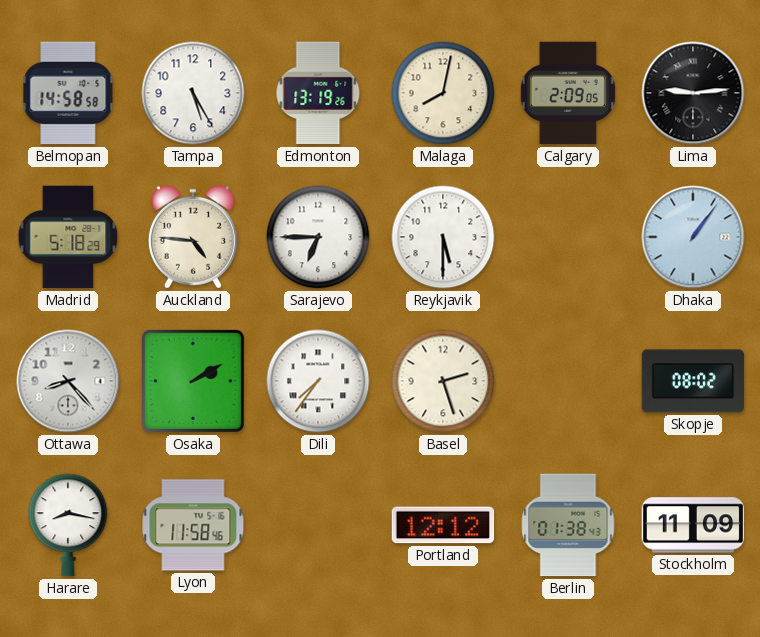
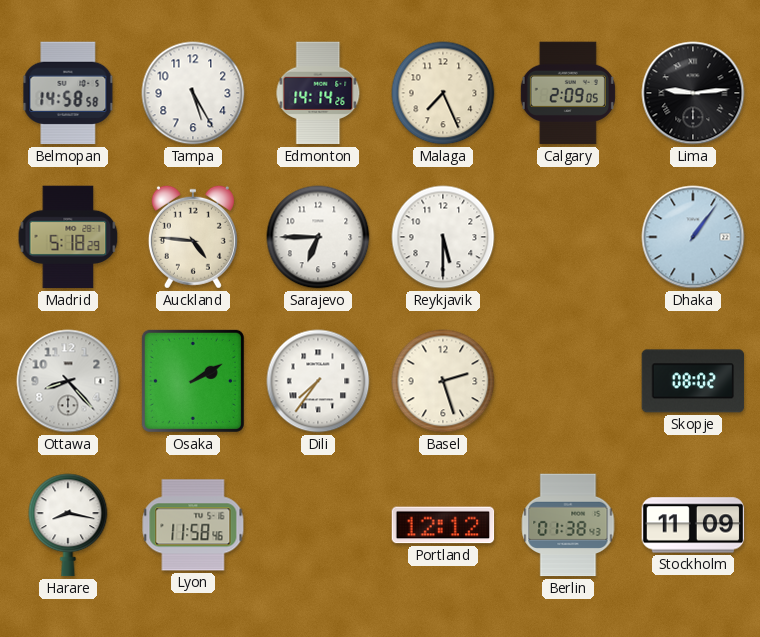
Edmonton: 13:19 -> 14:14 (318, 93)
Malaga: 8:02 -> 7:26 (443, 93)
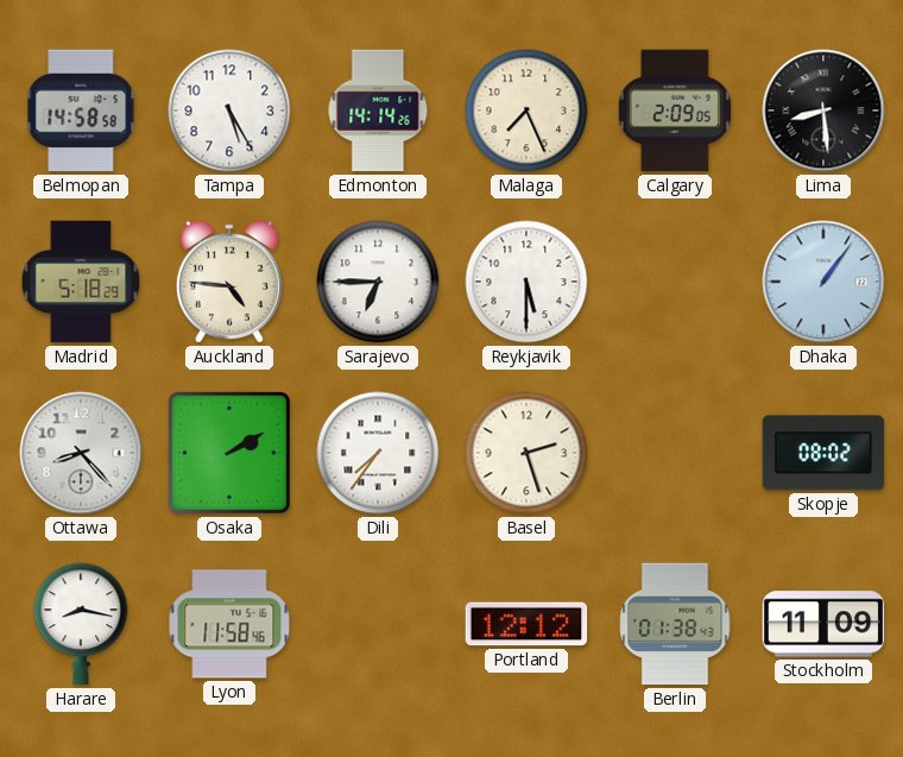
Lima: 9:14 -> 8:29 (823, 111)
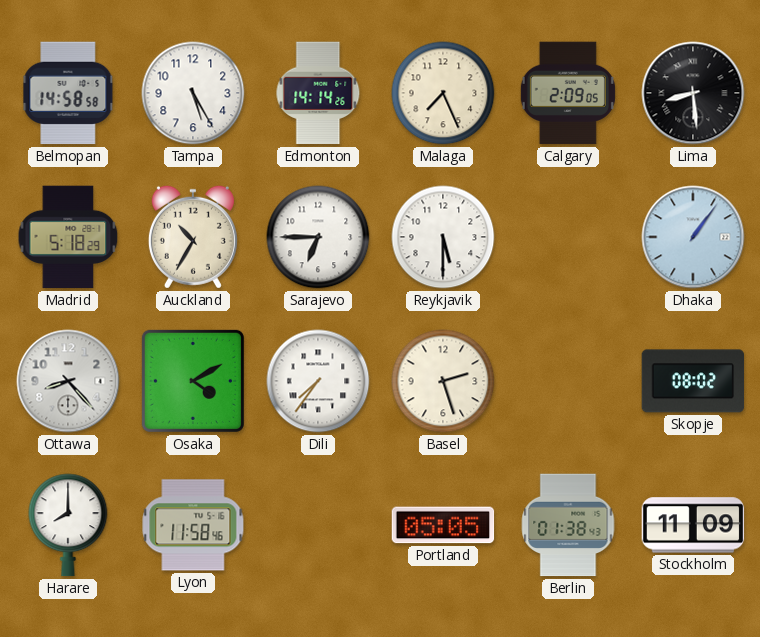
Auckland: 4:46 -> 10:35 (193, 237)
Osaka: 2:10 -> 4:10 (193, 381)
Harare: 8:17 -> 8:00 (68, 525)
Portland: 12:12 -> 05:05 (443, 525)
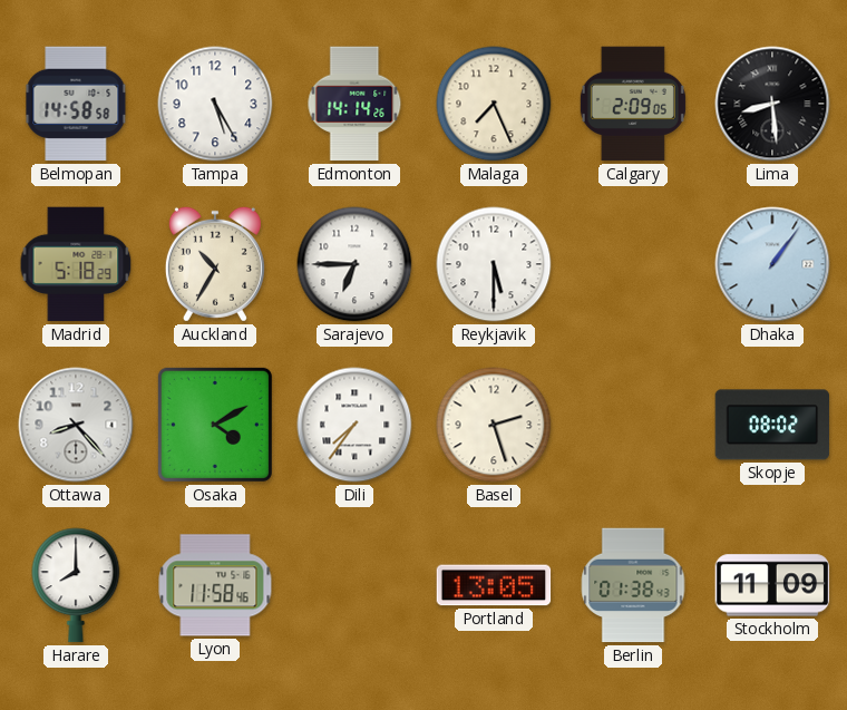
Portland: 05:05 -> 13:05 (494, 585)
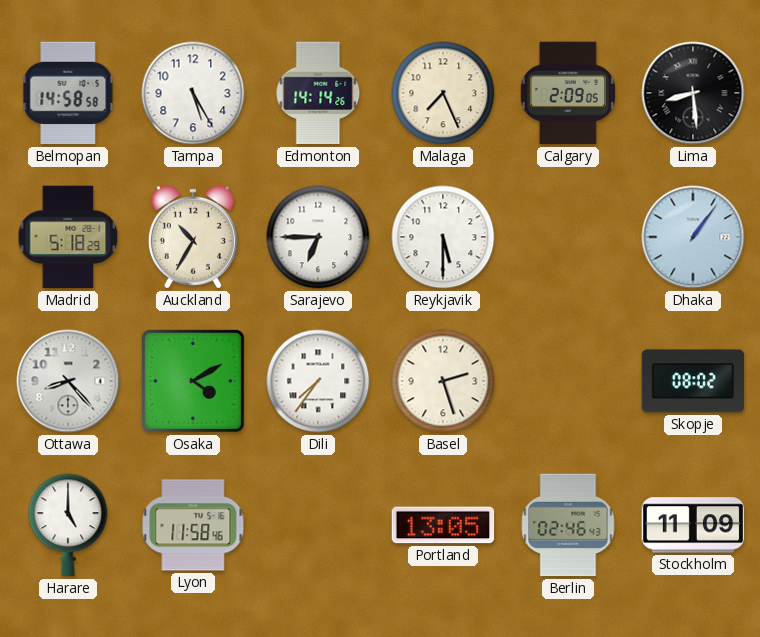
Harare: 8:00 -> 5:00 (68, 525)
Berlin: 01:38 -> 02:46 (568, 525)
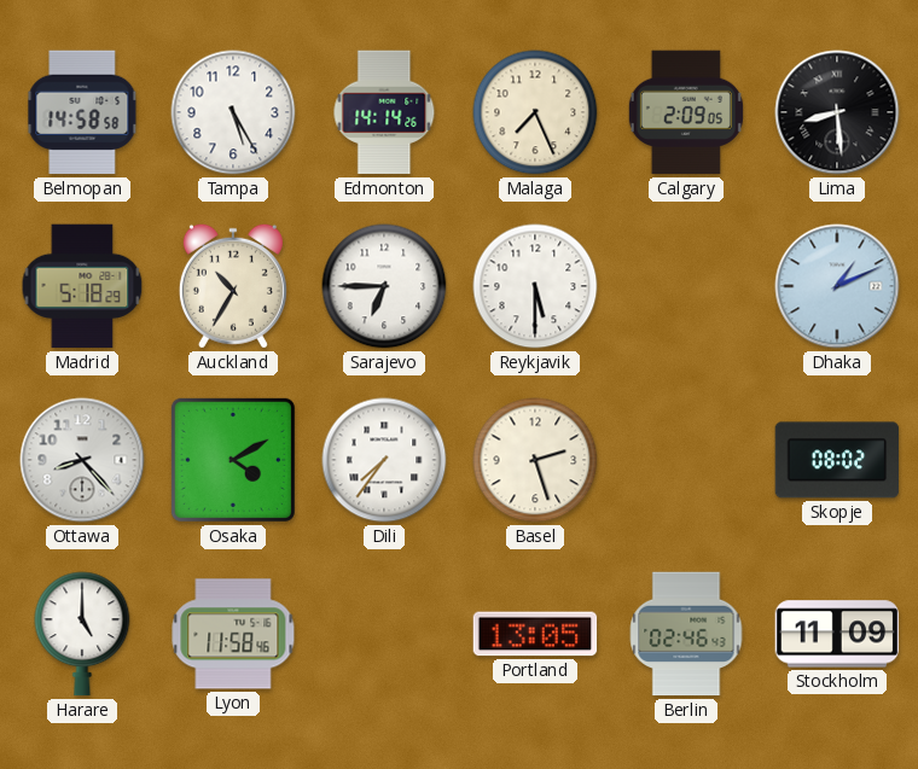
Dhaka: 1:06 -> 1:11 (837, 286)
